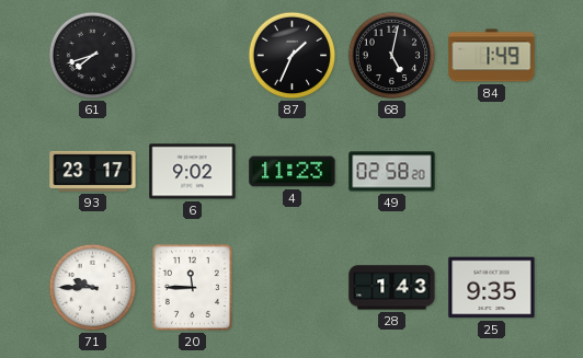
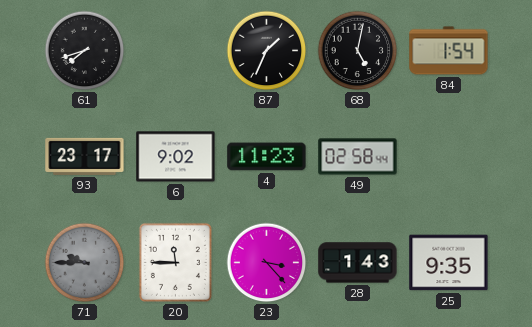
84: 1:49 -> 1:54 (449, 51)
49: 02:58:20 -> 02:58:44 (358, 157)
71 dial: white -> grey (85, 263)
23: none -> 3:23 (267, 263)
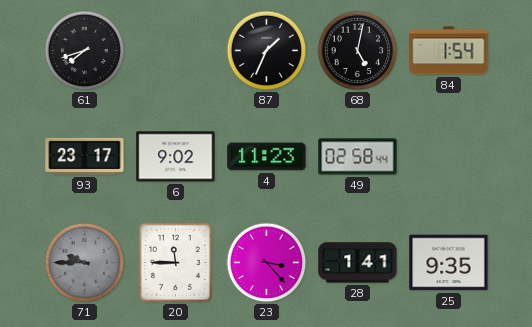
28: 1:43 -> 1:41 (358, 263)
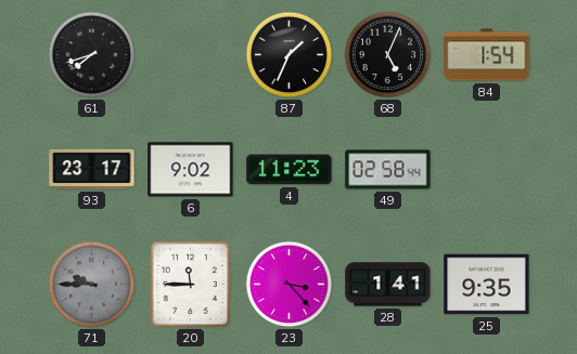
68: 5:02 -> 5:04 (388, 55)
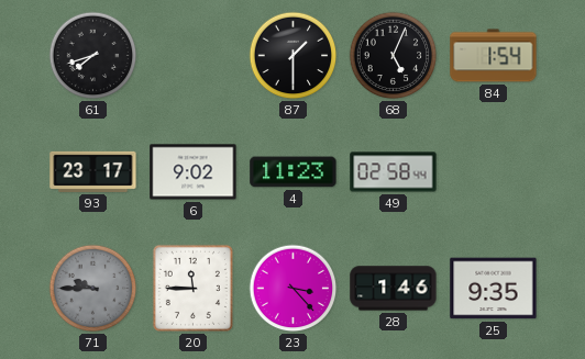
87: 1:34 -> 1:30 (294, 56)
28: 1:41 -> 1:46 (394, 289)
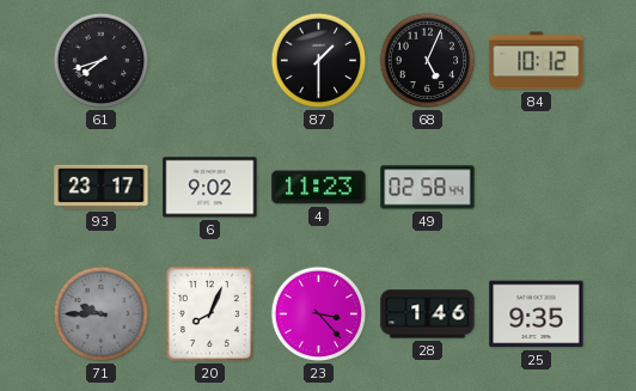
84: 1:54 -> 10:12 (537, 61)
20: 11:45 -> 8:04 (209, 313)
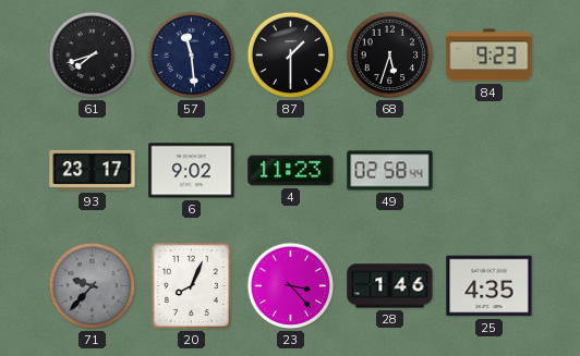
57: none -> 11:29 (192, 56)
68: 5:04 -> 5:33 (390, 56)
84: 10:12 -> 9:23 (490, 56)
71: 9:45 -> 9:37 (93, 286)
25: 9:35 -> 4:35 (490, 286)
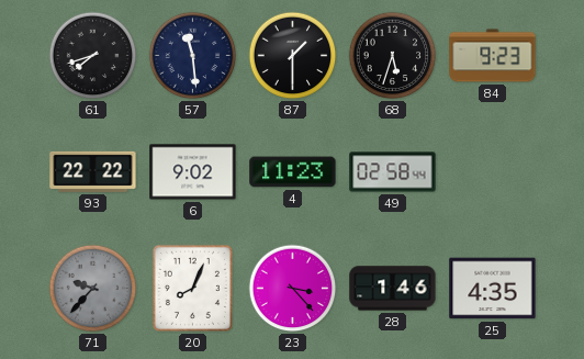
93: 23:17 -> 22:22 (93, 171)
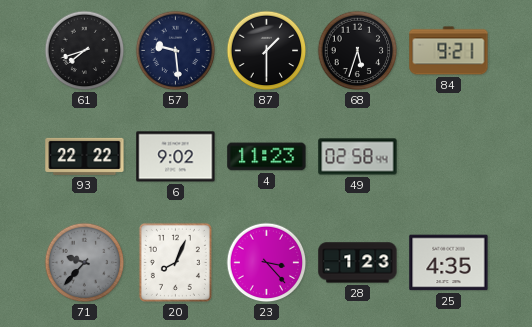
57: 11:29 -> 9:29 (176, 51)
84: 9:23 -> 9:21 (449, 51)
28: 1:46 -> 1:23 (358, 263)
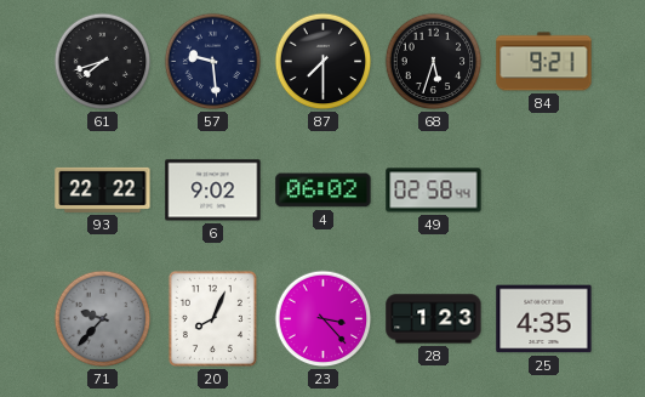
87: 1:30 -> 7:30 (324, 62)
4: 11:23 -> 06:02 (324, 191)
